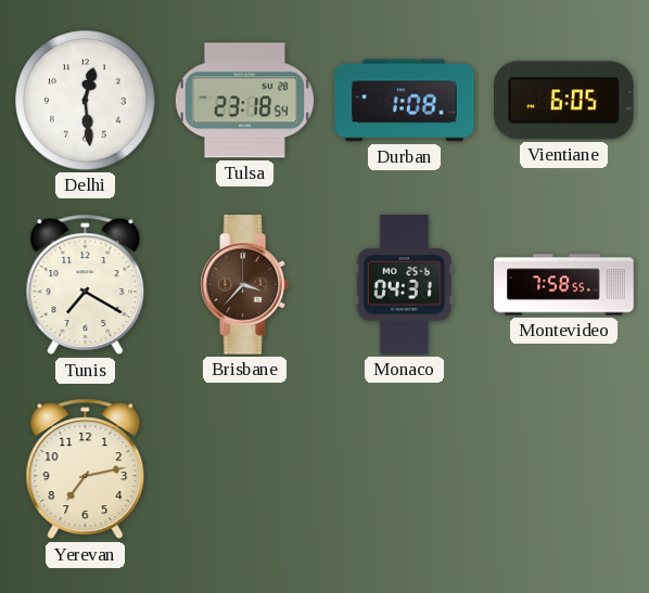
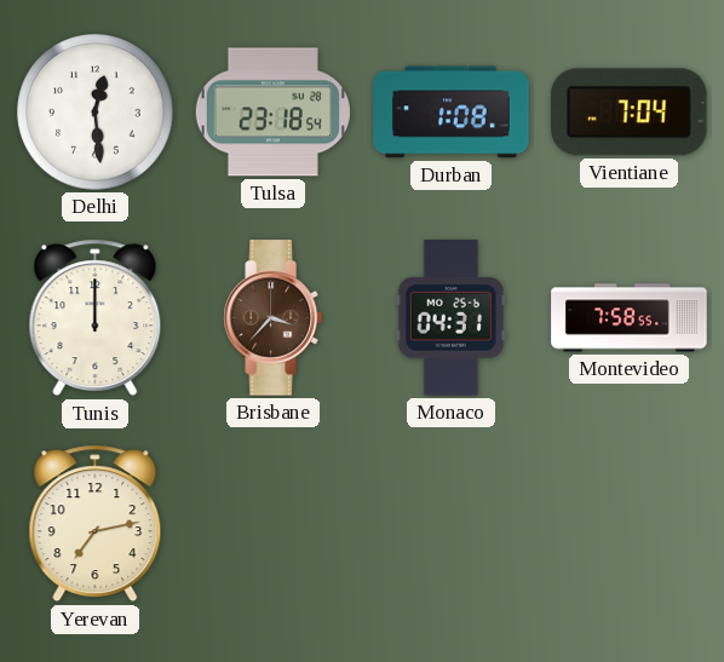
Vientiane: 6:05 -> 7:04 (630, 113)
Tunis: 7:20 -> 12:00 (96, 318)
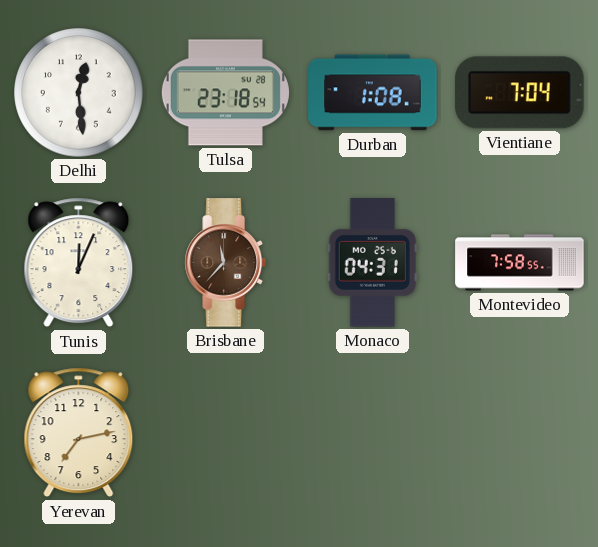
Tunis: 12:00 -> 12:04 (79, 263)
Brisbane: 3:37 -> 11:37 (225, 263)
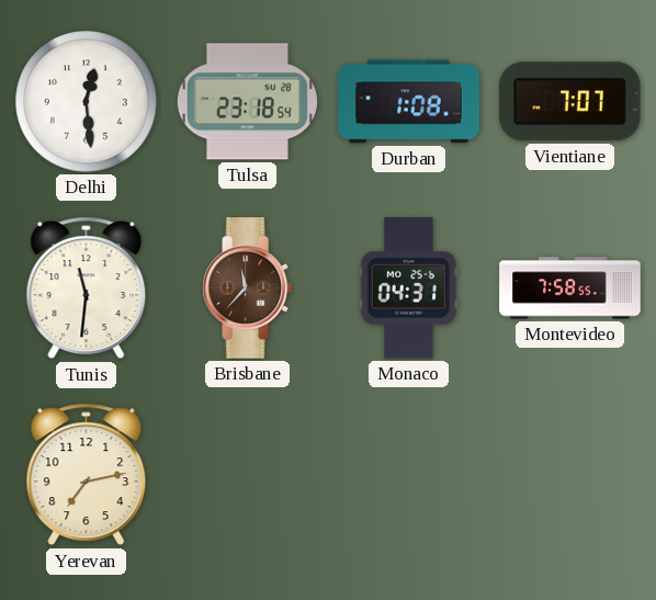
Vientiane: 7:04 -> 7:07 (570, 102)
Tunis: 12:04 -> 11:31 (87, 288)
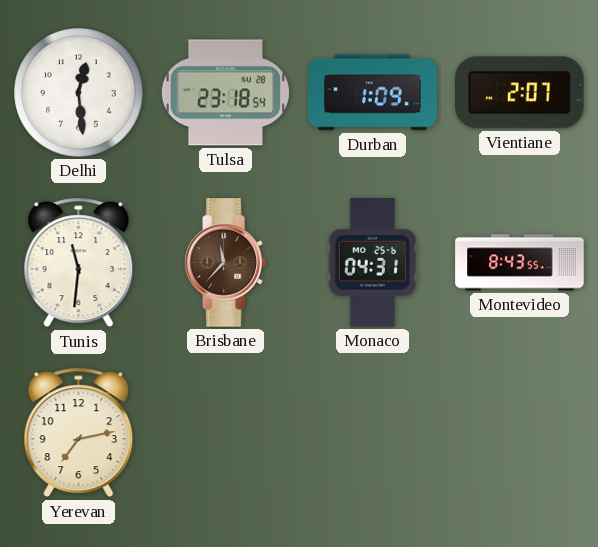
Durban: 1:08 -> 1:09 (373, 93)
Vientiane: 7:07 -> 2:07 (520, 93)
Montevideo: 7:58 -> 8:43 (520, 263)
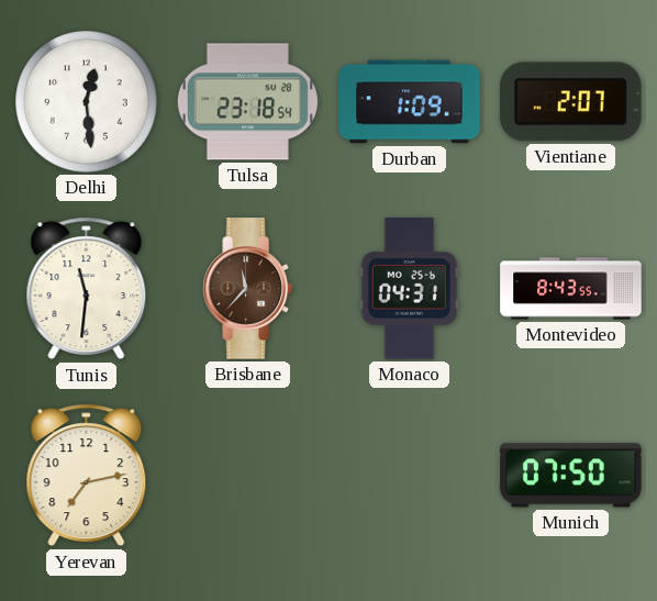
Munich: none -> 07:50 (571, 476)
